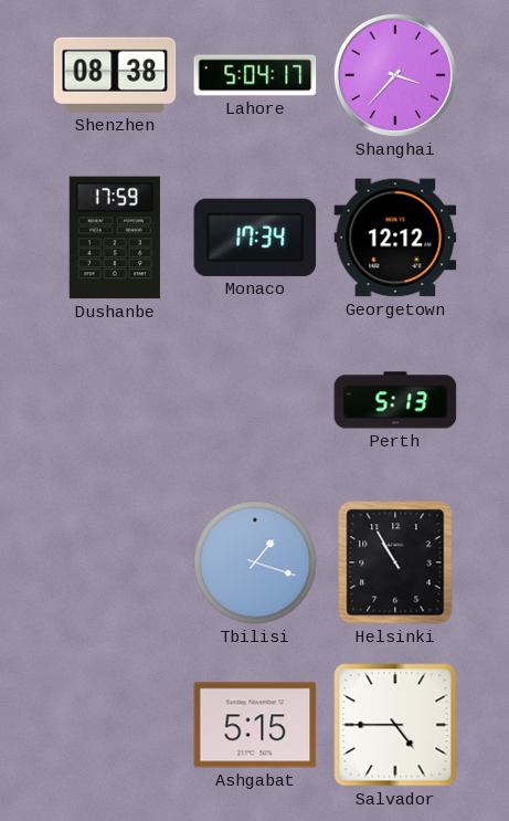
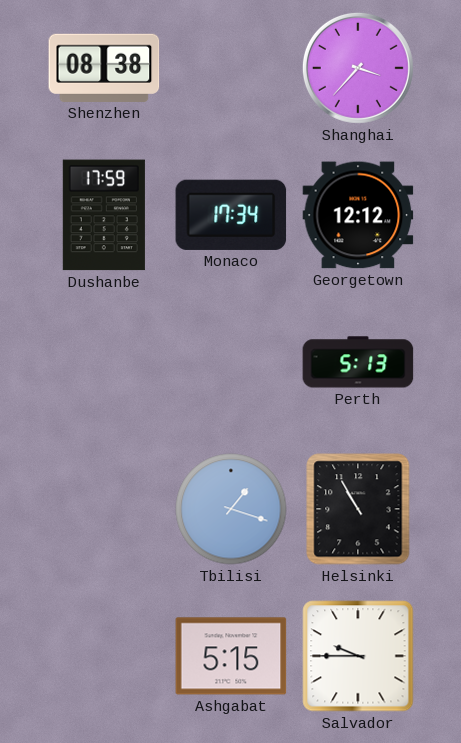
Lahore: 5:04 -> none (255, 75)
Salvador: 4:45 -> 9:45 (358, 656)
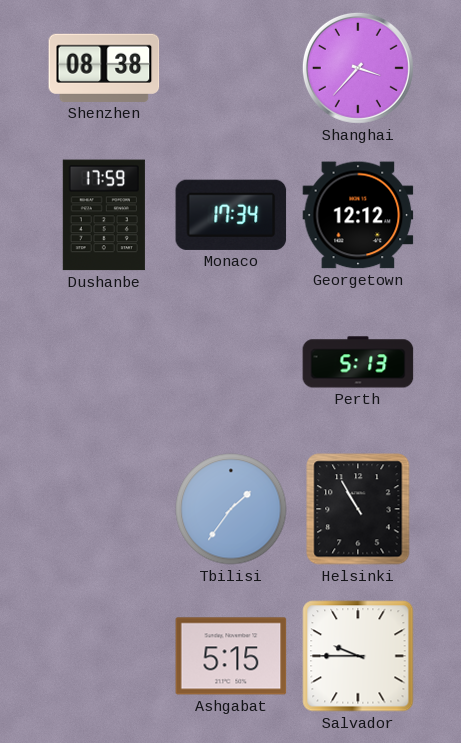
Tbilisi: 1:18 -> 1:36 (231, 509)
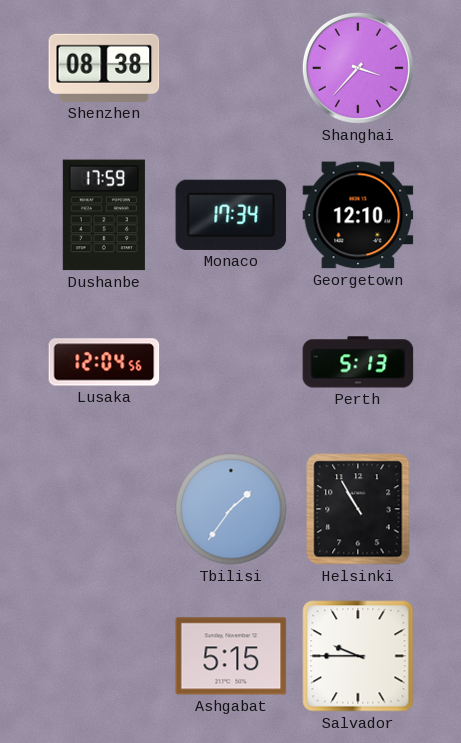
Georgetown: 12:12 -> 12:10 (358, 215)
Lusaka: none -> 12:04 (104, 362)
